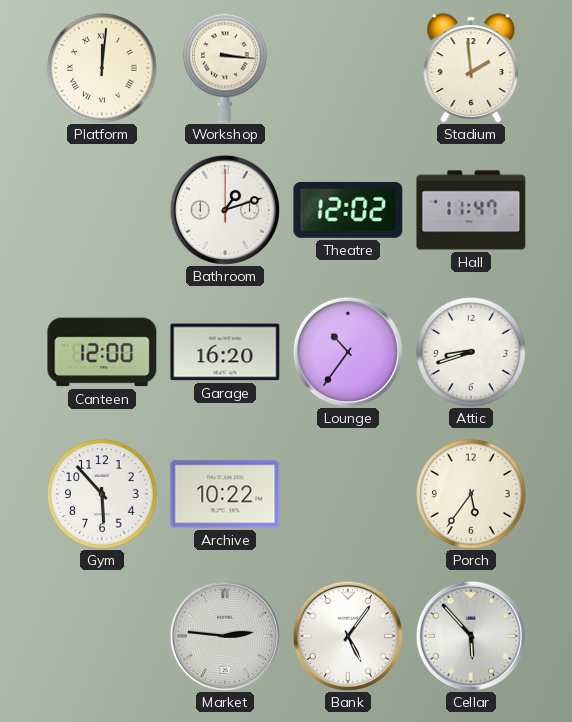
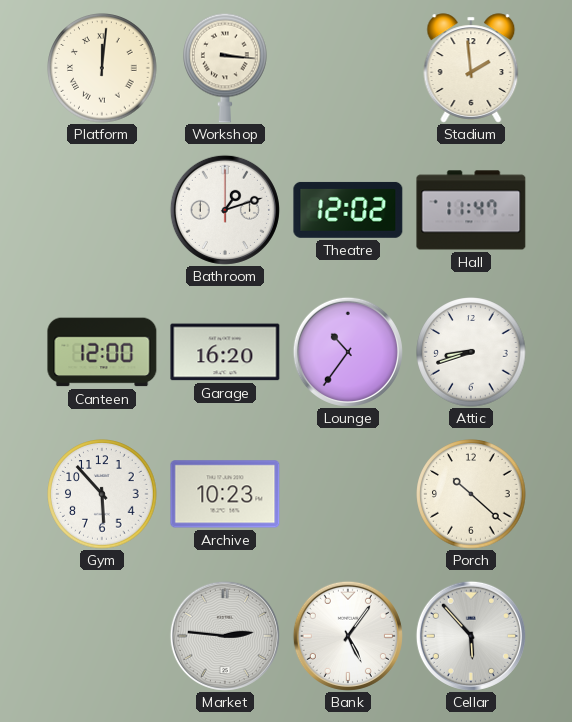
Archive: 10:22 -> 10:23 (225, 494)
Porch: 5:36 -> 10:22 (471, 494)
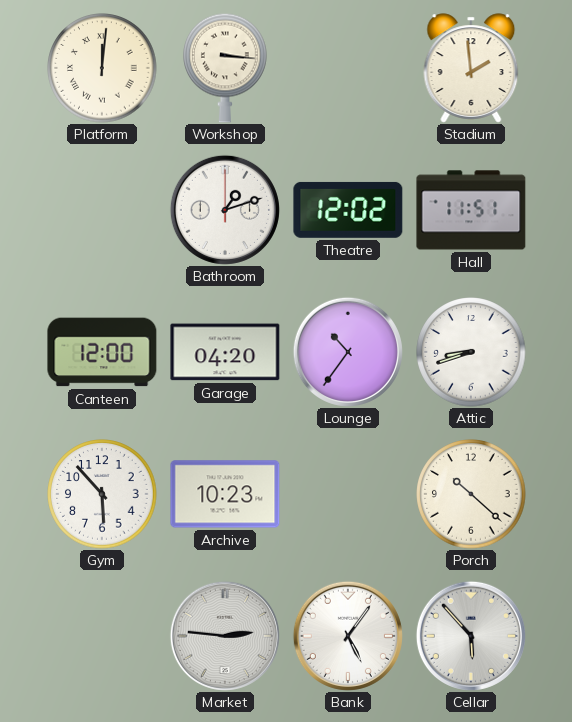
Hall: 11:47 -> 11:51 (471, 210)
Garage: 16:20 -> 04:20 (225, 352)
